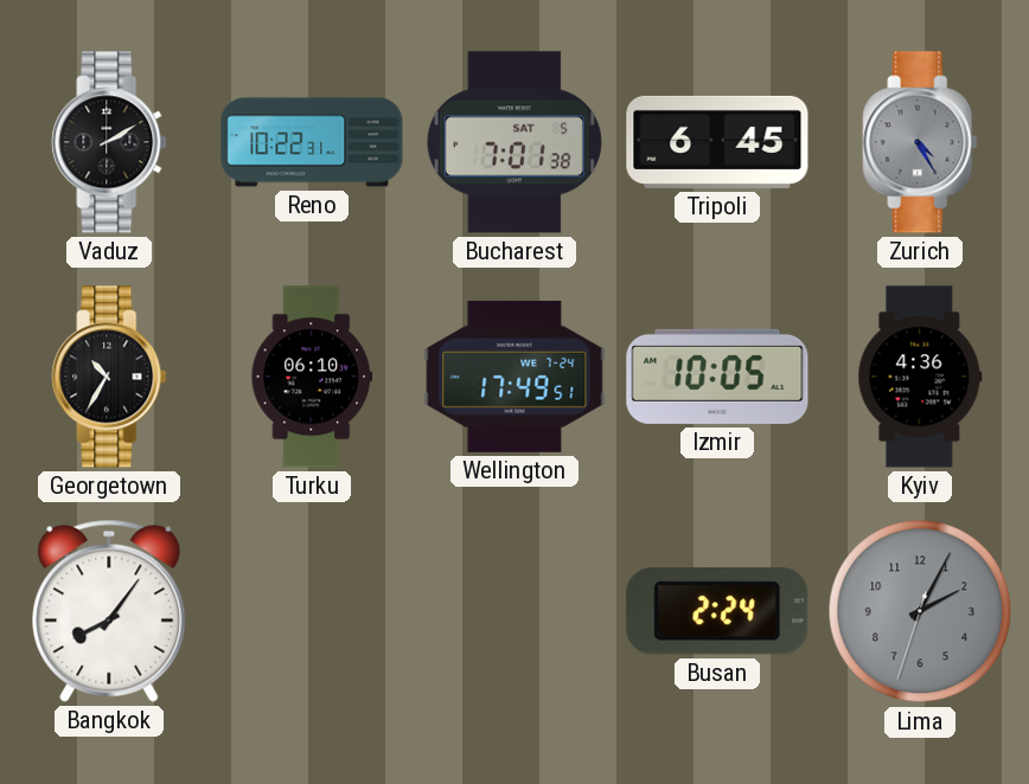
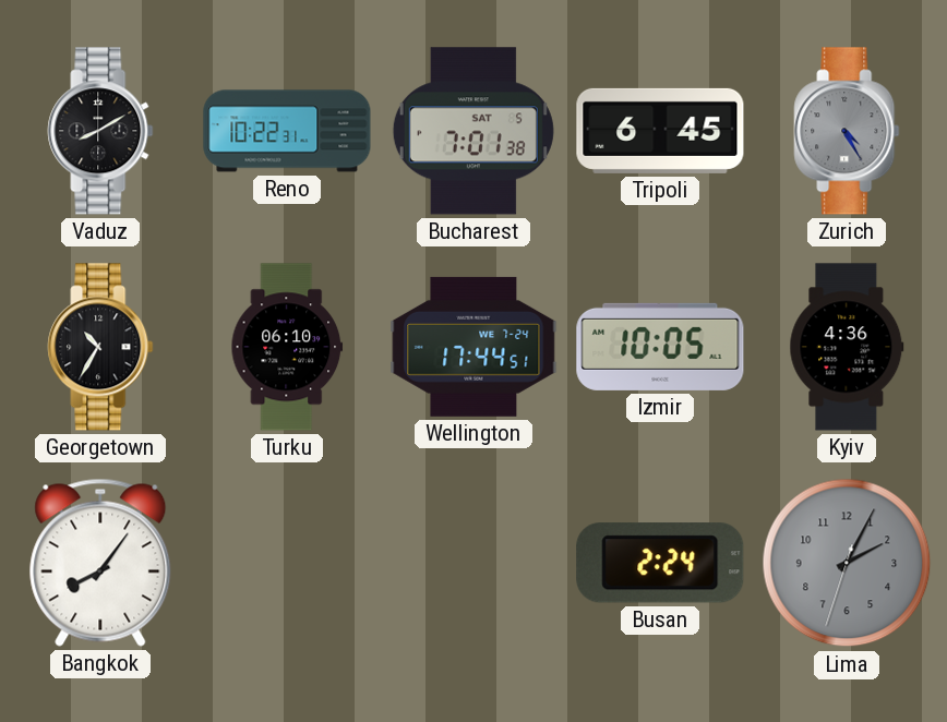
Vaduz: 2:10 -> 8:10 (100, 131)
Wellington: 17:49 -> 17:44 (474, 347)
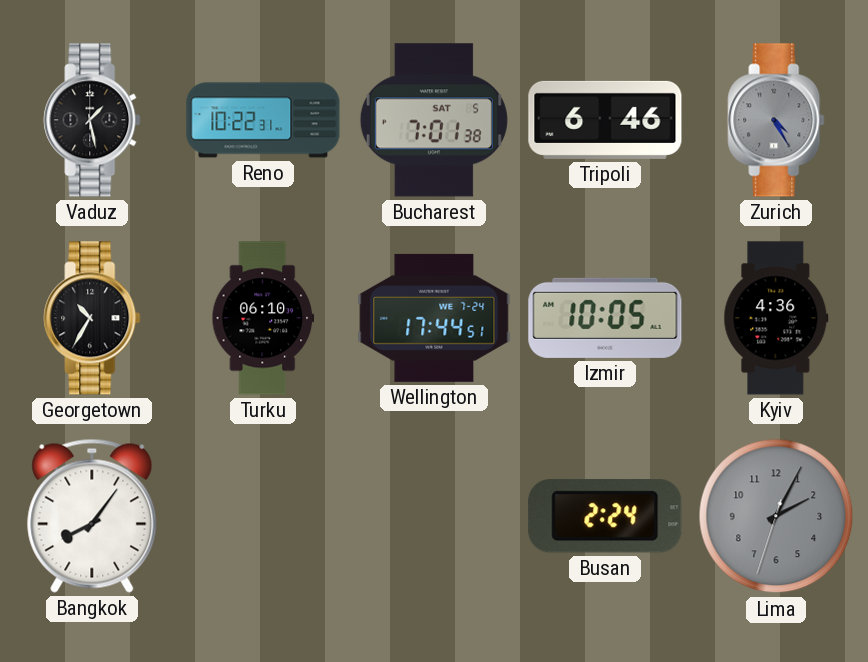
Vaduz: 8:10 -> 1:28 (92, 120)
Tripoli: 6:45 -> 6:46 (605, 120)
